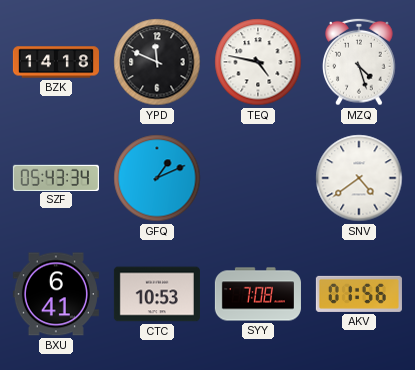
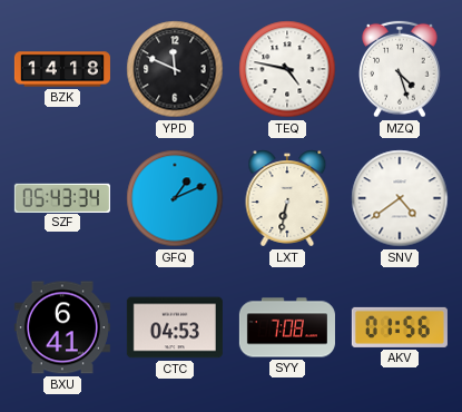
LXT: none -> 6:32 (287, 198)
CTC: 10:53 -> 04:53 (175, 327)
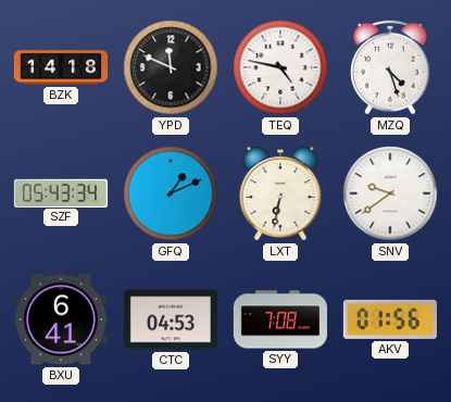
SNV: 4:39 -> 9:39 (390, 193)
